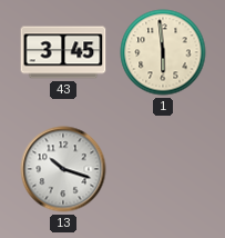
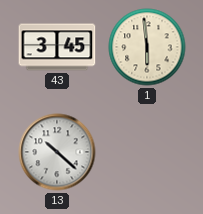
13: 10:18 -> 10:22 (57, 152)
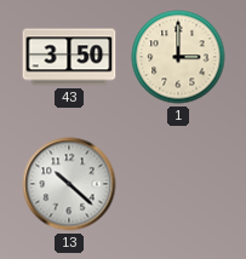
43: 3:45 -> 3:50 (69, 57)
1: 5:59 -> 3:00 (178, 57)
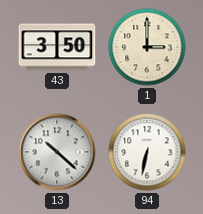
94: none -> 6:32 (147, 152)
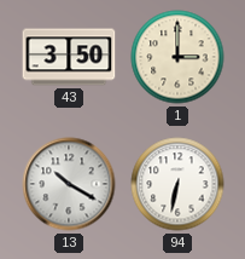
13: 10:22 -> 10:20 (69, 184)
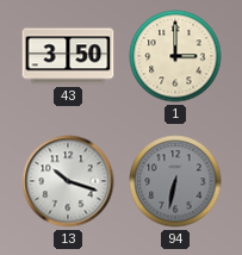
13: 10:20 -> 10:18 (68, 181)
94 dial: white -> grey (175, 181)
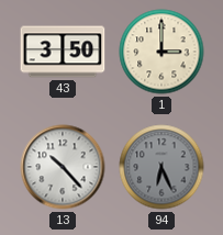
13: 10:18 -> 10:23 (63, 167)
94: 6:32 -> 6:26 (161, 167)
